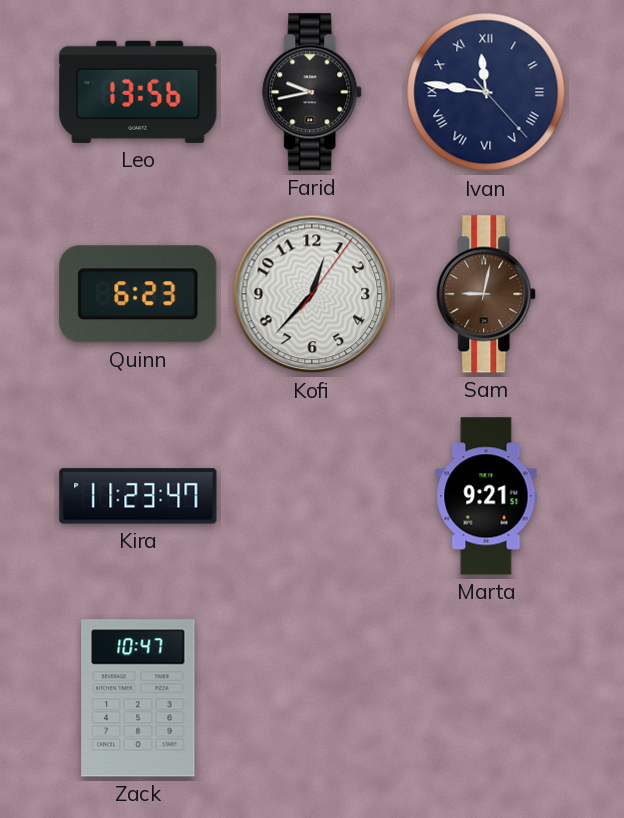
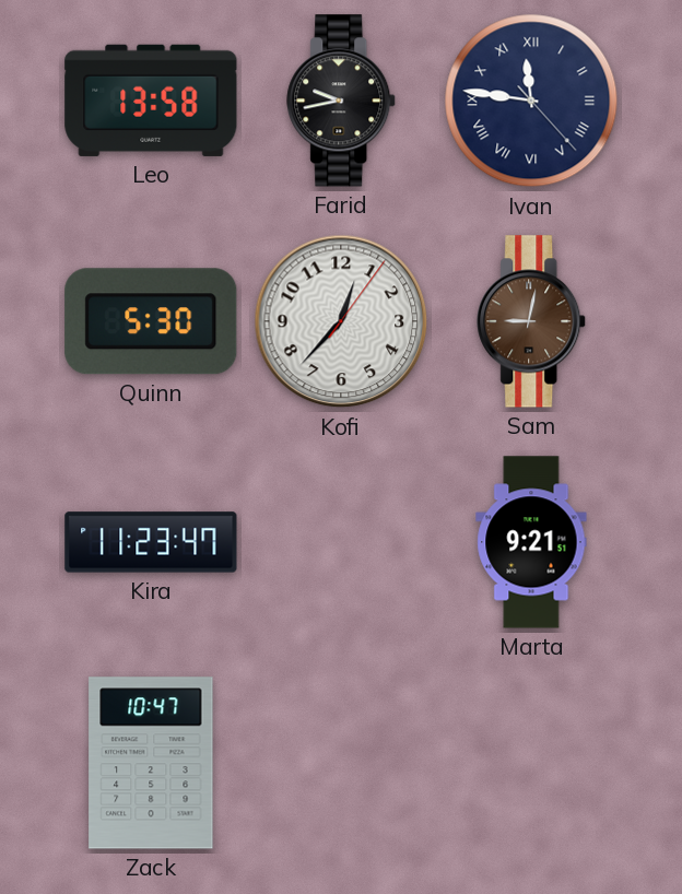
Leo: 13:56 -> 13:58 (151, 101)
Quinn: 6:23 -> 5:30 (151, 321)
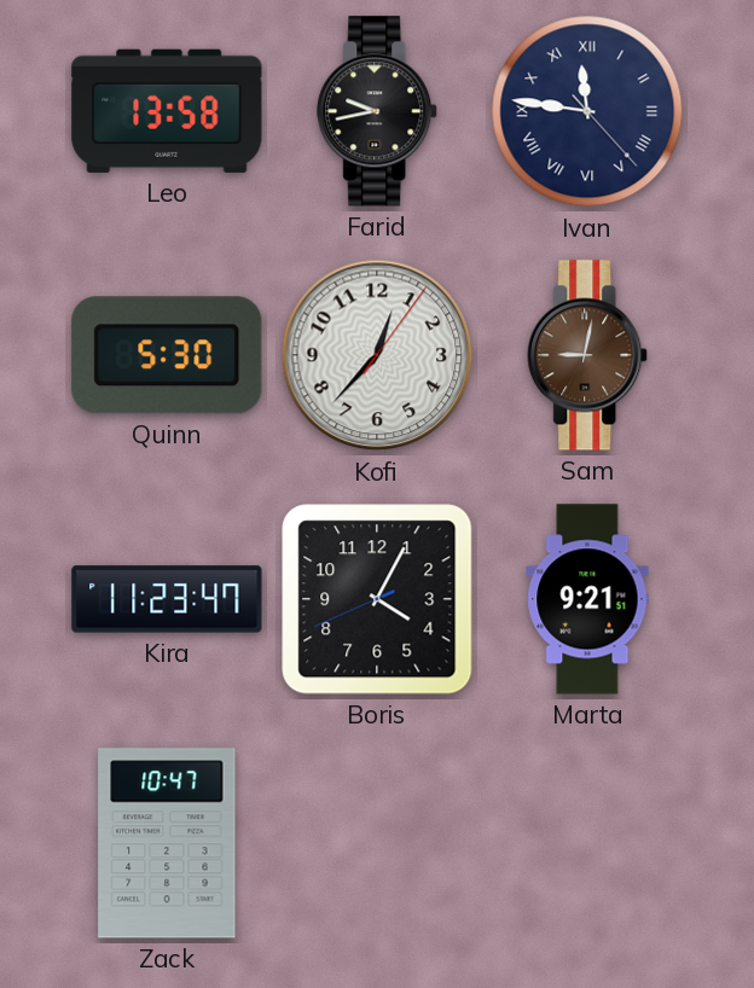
Boris: none -> 4:04 (377, 599)
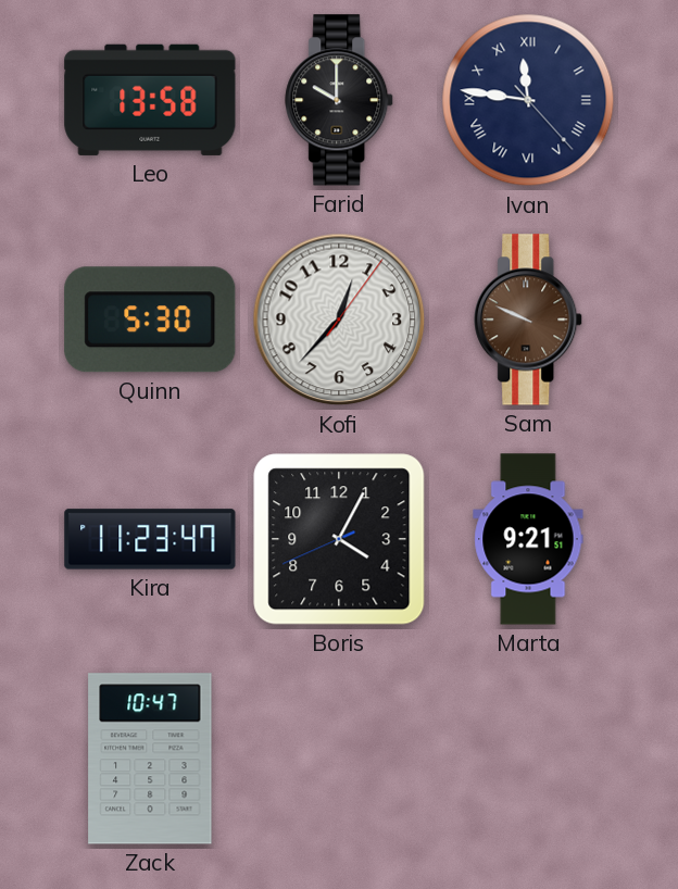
Farid: 9:43 -> 10:00 (340, 100)
Sam: 9:02 -> 9:49 (529, 320)
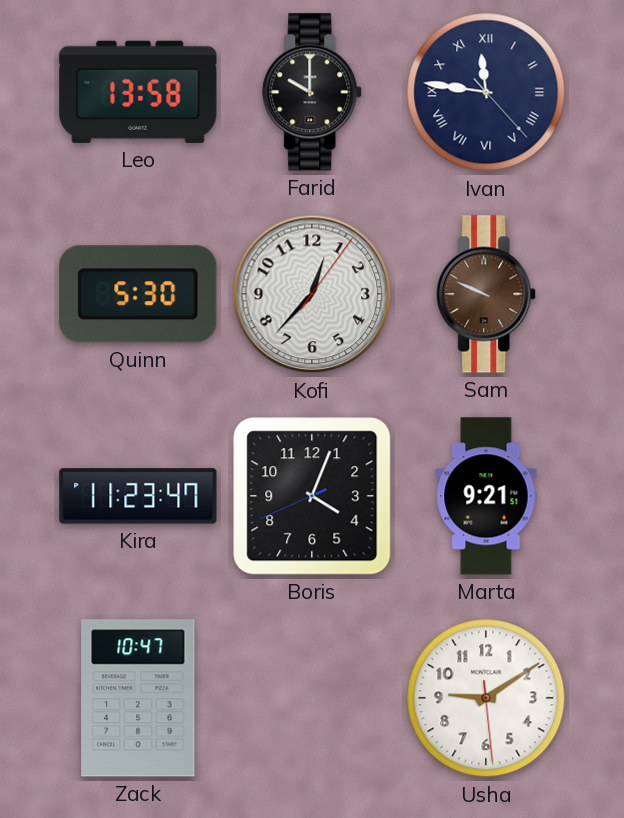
Boris: 4:04 -> 4:03 (312, 496)
Usha: none -> 9:09 (486, 698)
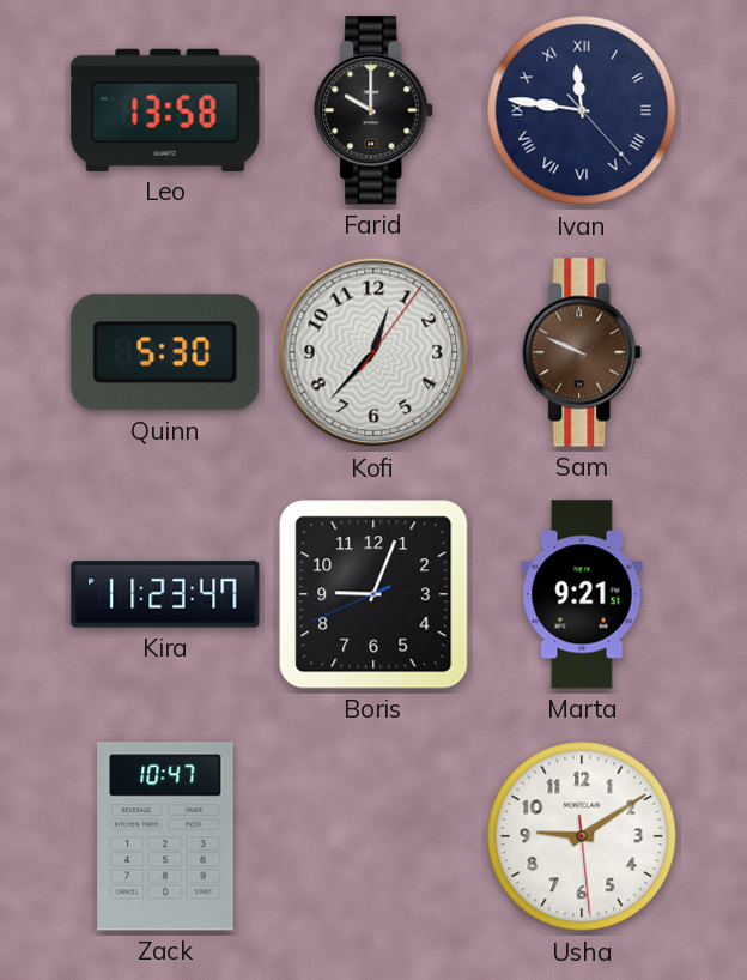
Boris: 4:03 -> 9:03 (373, 594)
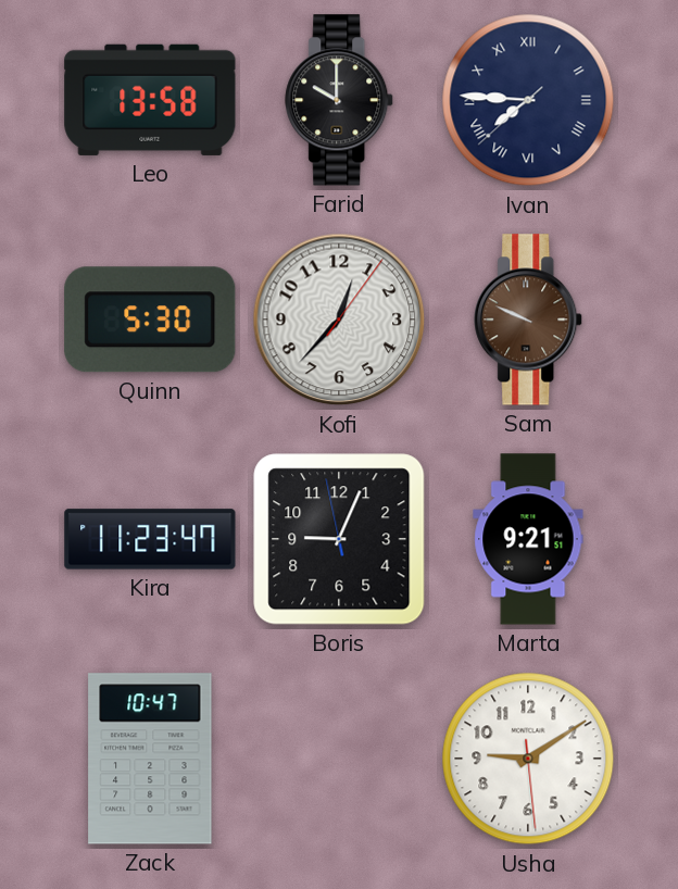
Ivan: 11:46 -> 7:45 (528, 100)
Boris: 9:03:41 -> 9:03:58 (339, 539)
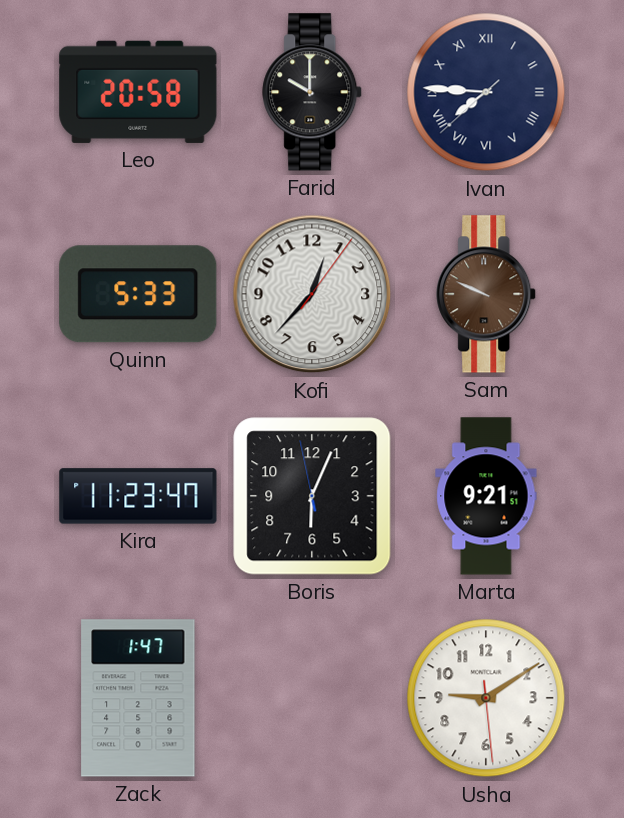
Leo: 13:58 -> 20:58 (138, 92)
Quinn: 5:30 -> 5:33 (138, 294)
Boris: 9:03 -> 6:03 (312, 496)
Zack: 10:47 -> 1:47 (138, 698)
